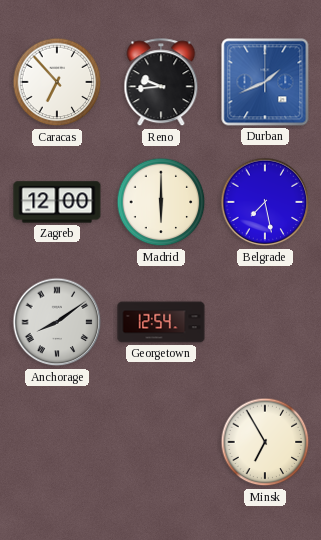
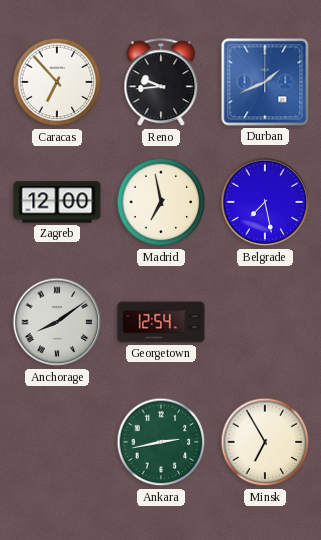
Madrid: 6:00 -> 6:58 (161, 202)
Ankara: none -> 2:43 (161, 442)
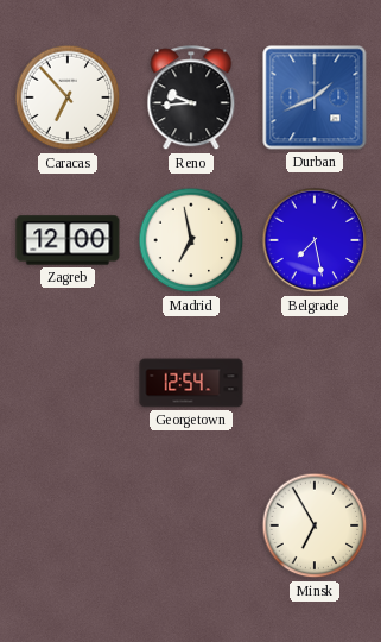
Anchorage: 8:09 -> none (57, 322)
Ankara: 2:43 -> none (161, 442)
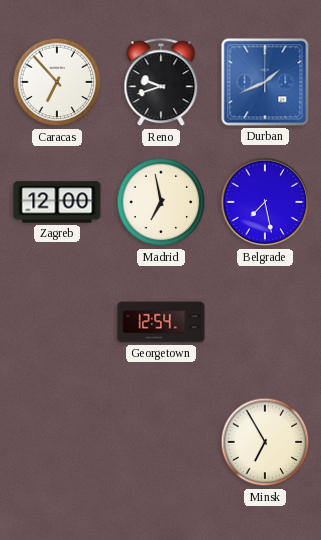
Reno: 9:44 -> 9:42 (161, 83)
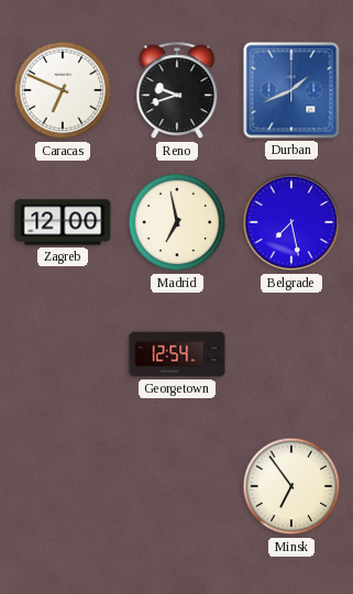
Caracas: 6:53 -> 6:49 (63, 90)
Minsk: 6:55 -> 6:54 (291, 486)
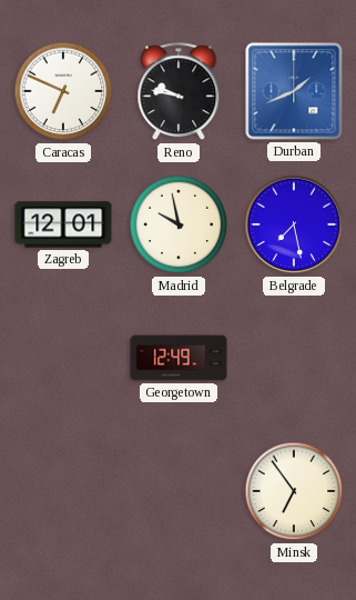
Reno: 9:42 -> 9:47 (179, 92)
Zagreb: 12:00 -> 12:01 (63, 224)
Madrid: 6:58 -> 9:58 (179, 224)
Georgetown: 12:54 -> 12:49 (179, 358)
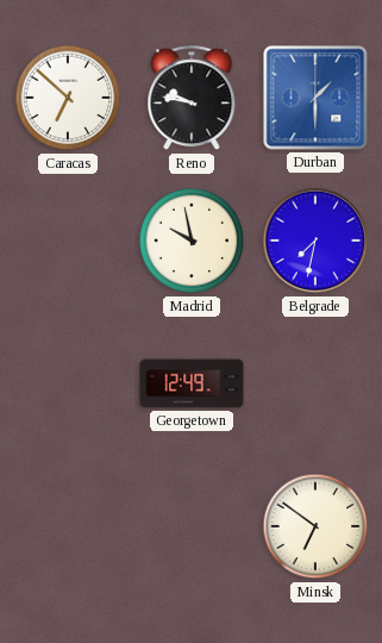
Caracas: 6:49 -> 6:52 (68, 98)
Durban: 1:41 -> 1:30 (315, 98)
Zagreb: 12:01 -> none (63, 224)
Belgrade: 7:28 -> 7:32 (315, 241)
Minsk: 6:54 -> 6:51 (315, 526)
